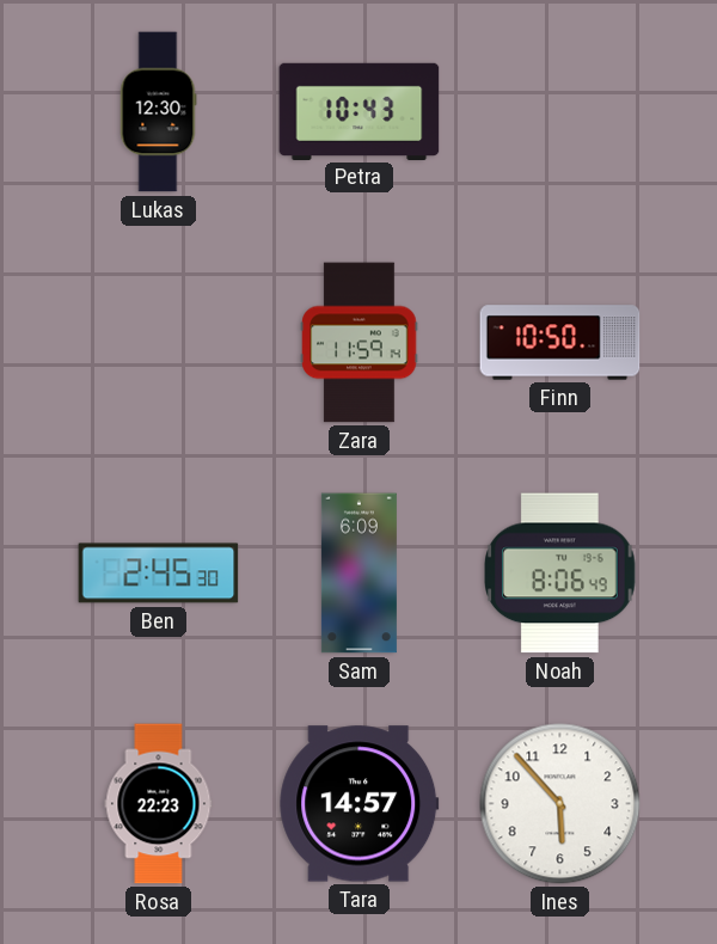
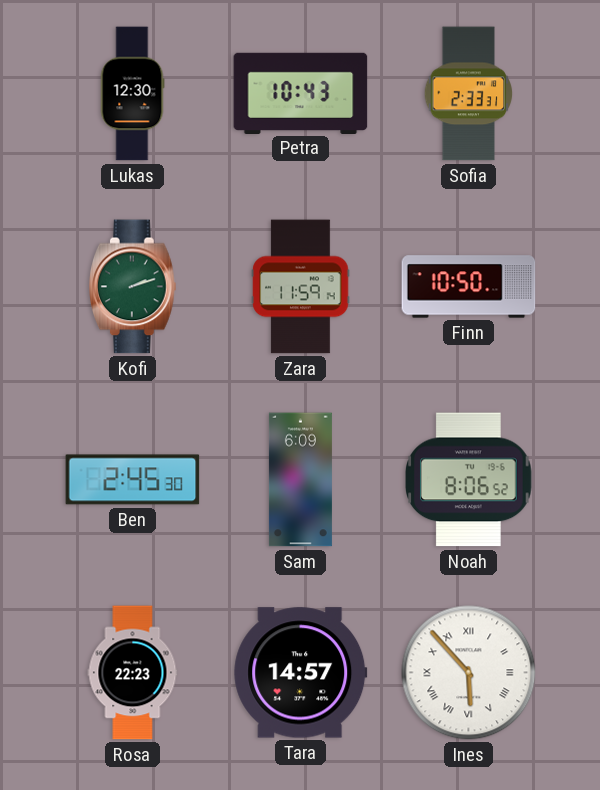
Sofia: none -> 2:33 (469, 94)
Kofi: none -> 2:12 (133, 287)
Noah: 8:06:49 -> 8:06:52 (469, 480)
Ines numerals: Arabic -> Roman (469, 673)
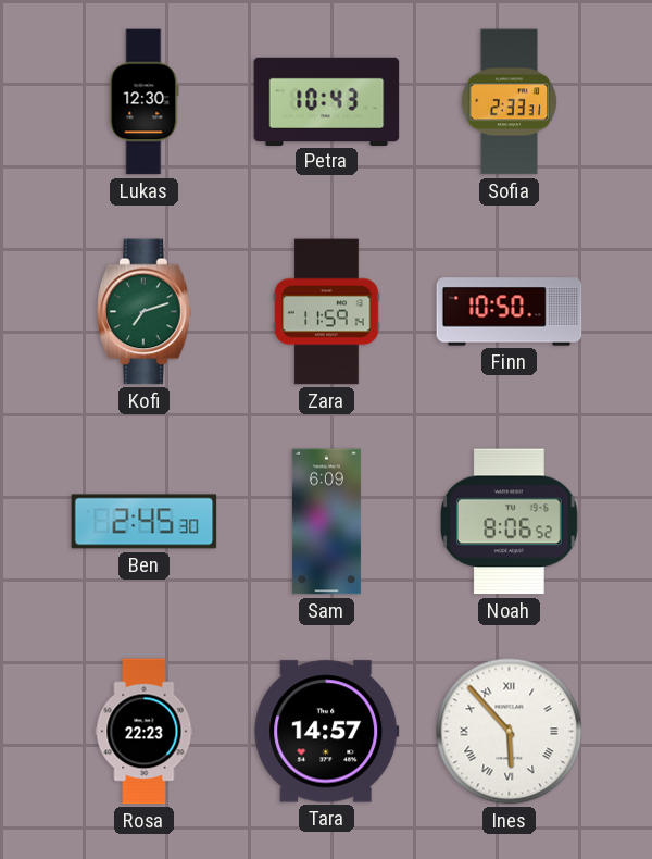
Kofi: 2:12 -> 7:12 (145, 312)
